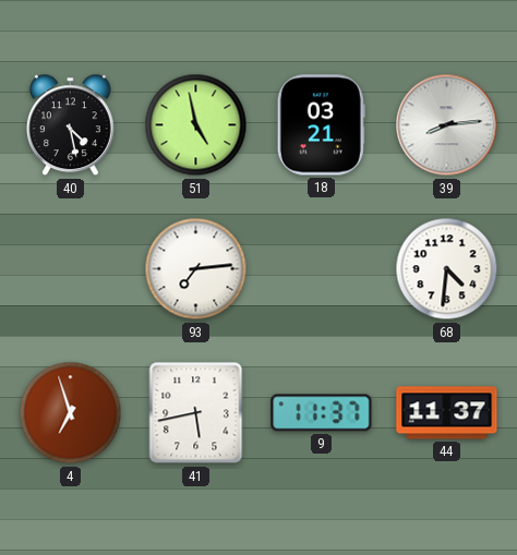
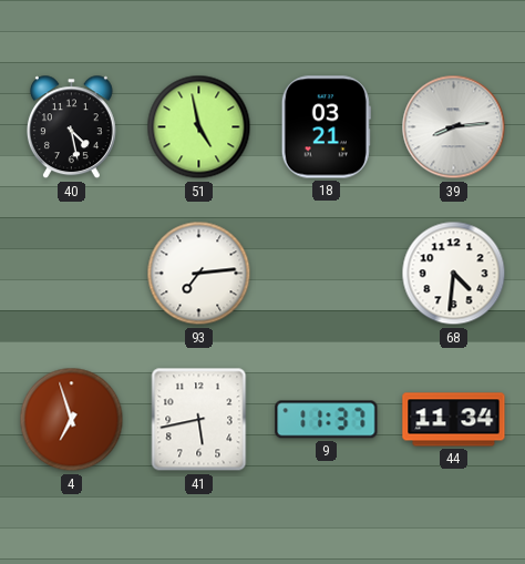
44: 11:37 -> 11:34 (454, 420)
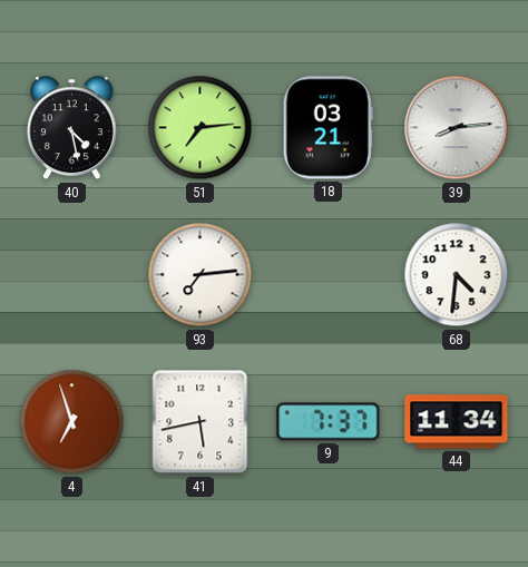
51: 4:58 -> 7:14 (201, 128)
9: 11:37 -> 7:37 (329, 422)
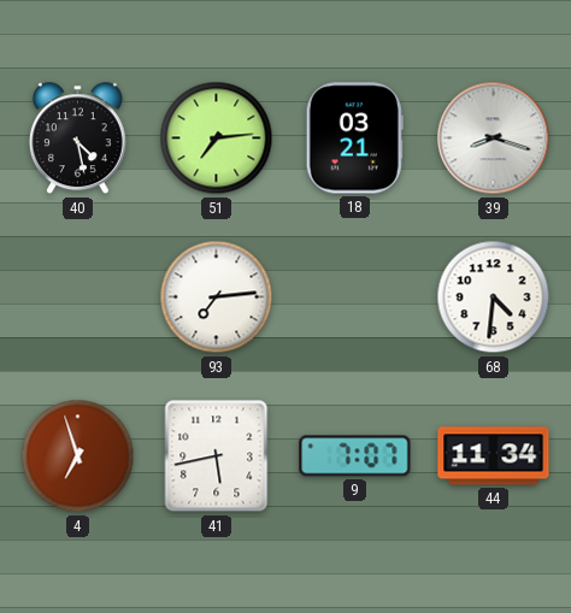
39: 8:14 -> 8:18 (494, 138)
9: 7:37 -> 7:07 (355, 456)
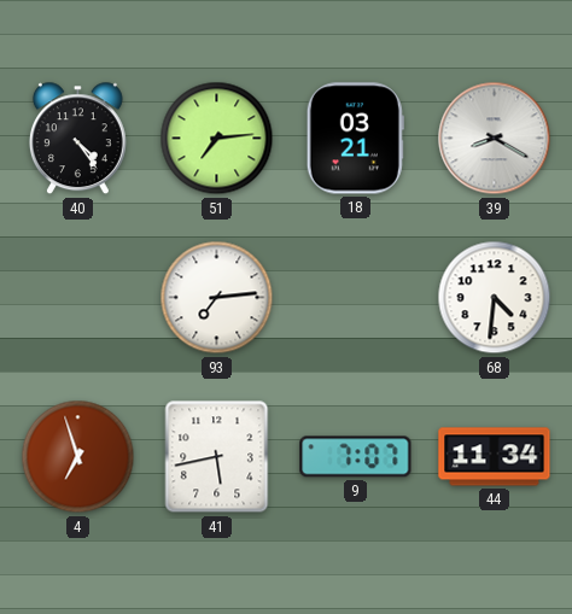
40: 4:28 -> 4:24 (77, 139)
39: 8:18 -> 8:20 (495, 139)
